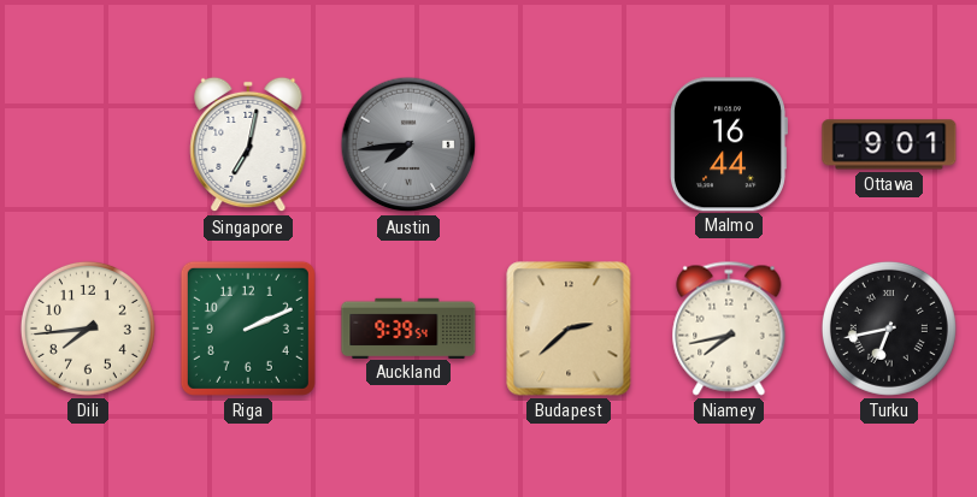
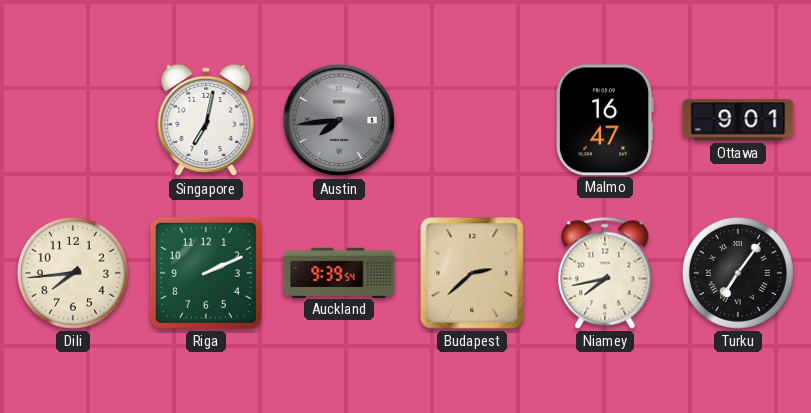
Malmo: 16:44 -> 16:47 (605, 120)
Turku: 6:43 -> 7:06 (738, 273)
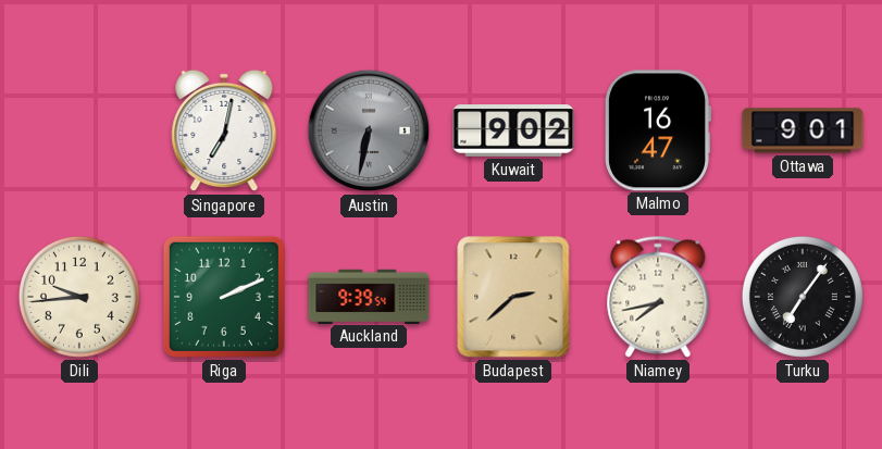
Austin: 7:44 -> 6:32 (369, 130)
Kuwait: none -> 9:02 (513, 130)
Dili: 7:44 -> 9:44 (79, 297)
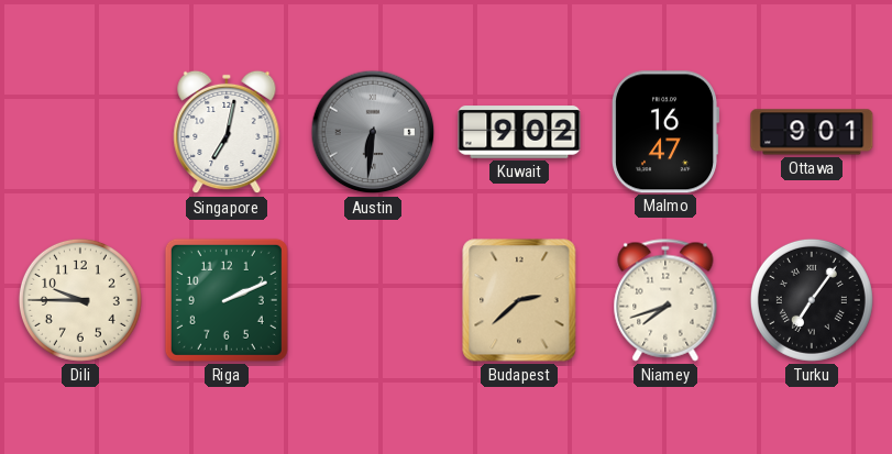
Austin: 6:32 -> 6:31 (373, 132)
Dili: 9:44 -> 9:45 (80, 300)
Auckland: 9:39 -> none (369, 296)
Niamey: 7:43 -> 7:42 (665, 300)
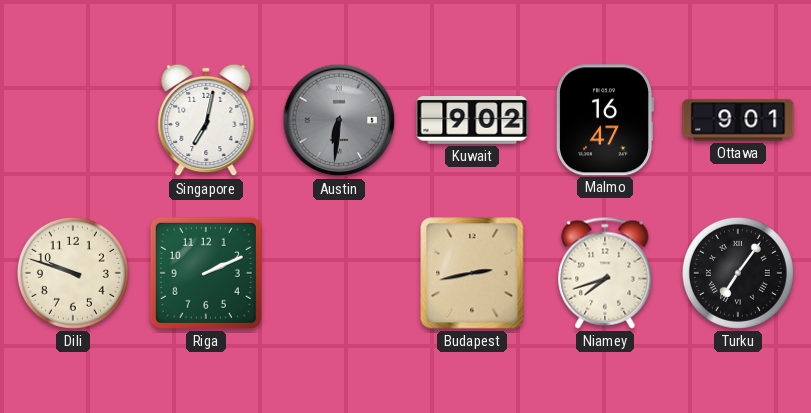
Dili: 9:45 -> 9:48 (73, 273)
Budapest: 2:38 -> 2:43 (472, 273)
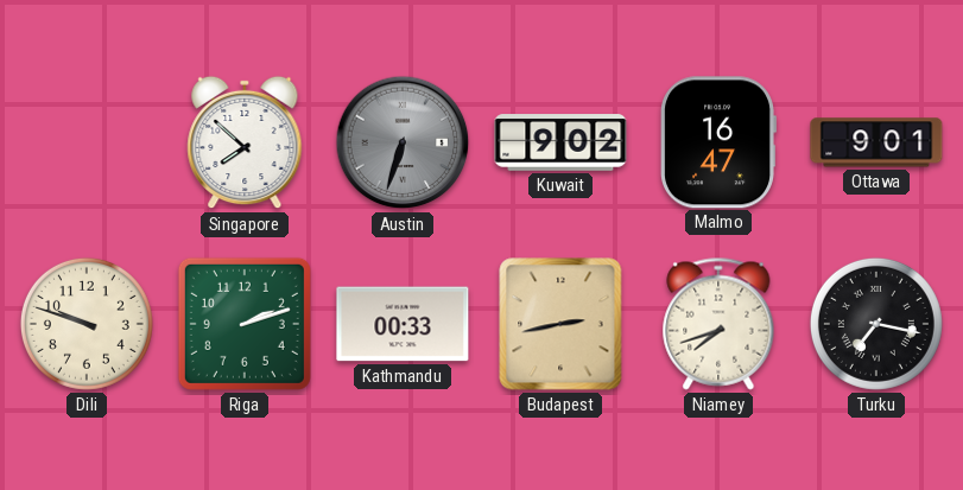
Singapore: 7:02 -> 7:52 (245, 142)
Austin: 6:31 -> 6:33 (403, 142)
Riga: 2:11 -> 2:12 (245, 324)
Kathmandu: none -> 00:33 (403, 324)
Turku: 7:06 -> 7:17 (876, 324)
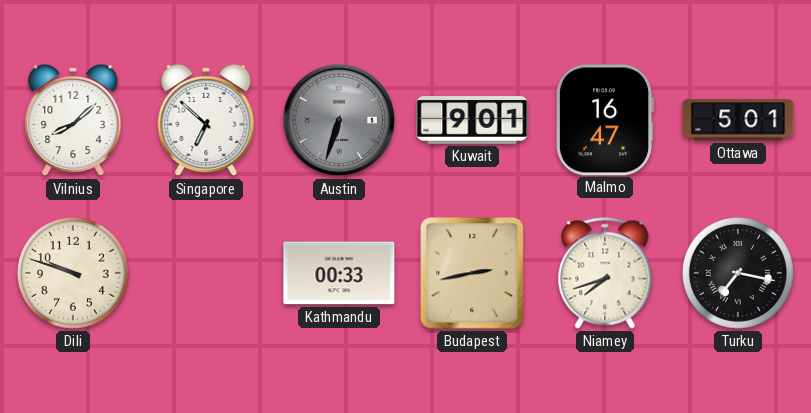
Vilnius: none -> 8:08 (73, 120)
Singapore: 7:52 -> 6:52 (206, 120)
Kuwait: 9:02 -> 9:01 (472, 120)
Ottawa: 9:01 -> 5:01 (738, 120)
Riga: 2:12 -> none (245, 324)
